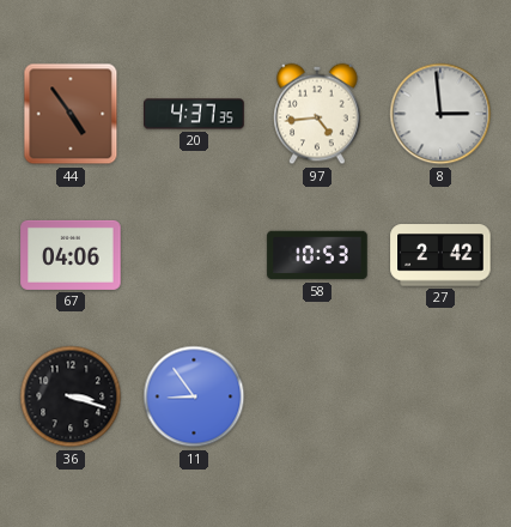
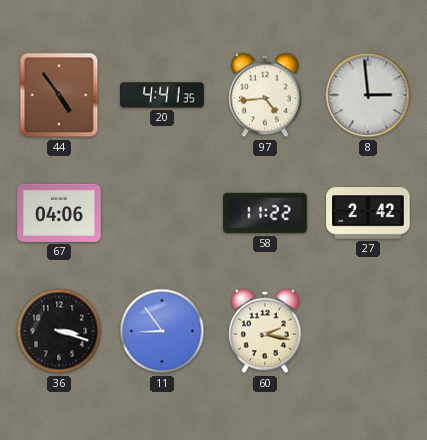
20: 4:37 -> 4:41 (162, 95)
58: 10:53 -> 11:22 (265, 213)
60: none -> 2:17 (265, 331)
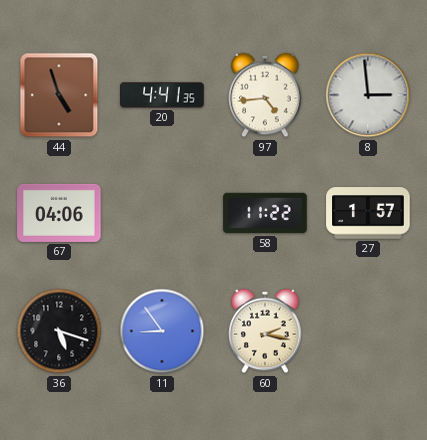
44: 4:54 -> 4:57 (59, 95)
27: 2:42 -> 1:57 (368, 213)
36: 3:18 -> 5:18 (59, 331)
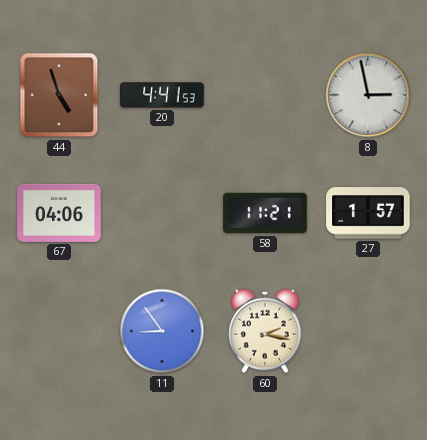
20: 4:41:35 -> 4:41:53 (162, 95)
97: 4:44 -> none (265, 95)
8: 2:59 -> 2:58 (368, 95)
58: 11:22 -> 11:21 (265, 213)
36: 5:18 -> none (59, 331)
